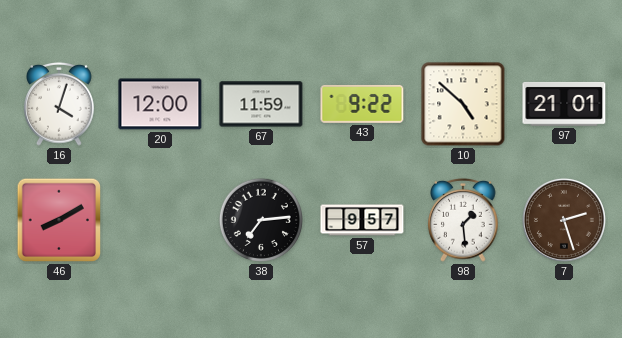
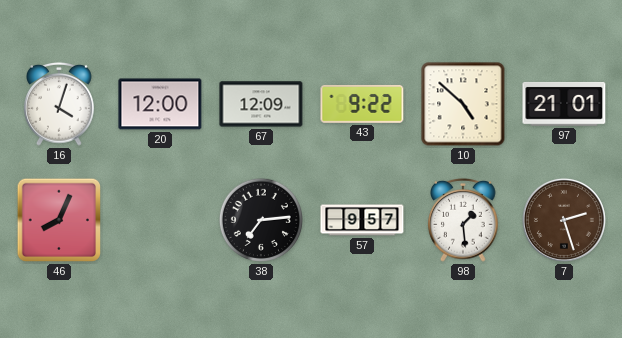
67: 11:59 -> 12:09 (261, 104)
46: 8:10 -> 8:04 (59, 220)
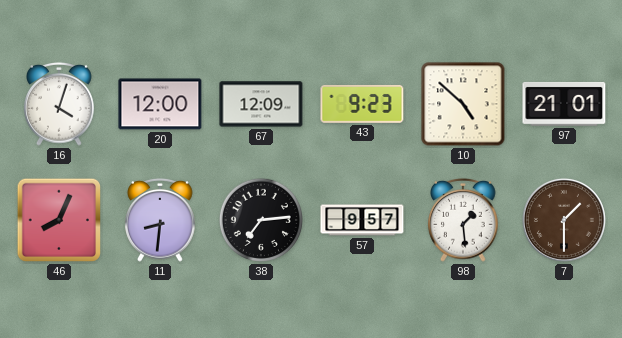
43: 9:22 -> 9:23 (362, 104)
11: none -> 8:31 (160, 220)
7: 2:27 -> 1:30 (564, 220)
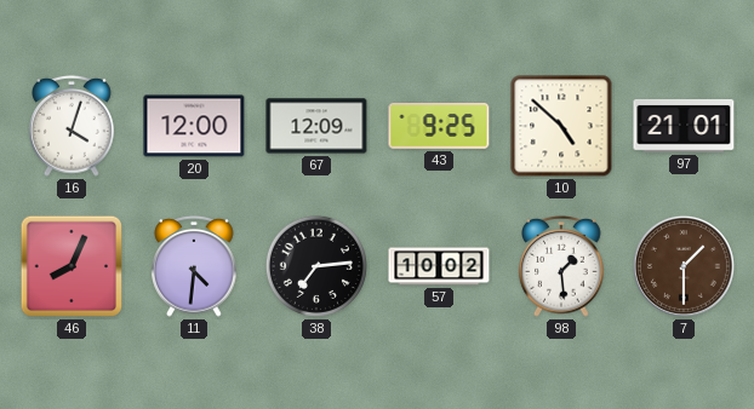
43: 9:23 -> 9:25 (439, 126)
11: 8:31 -> 4:31 (194, 266)
57: 9:57 -> 10:02 (439, 266)
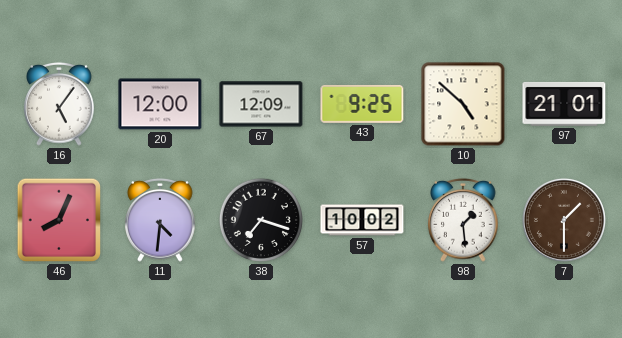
16: 4:03 -> 5:06 (59, 104)
38: 7:14 -> 7:18 (261, 220)
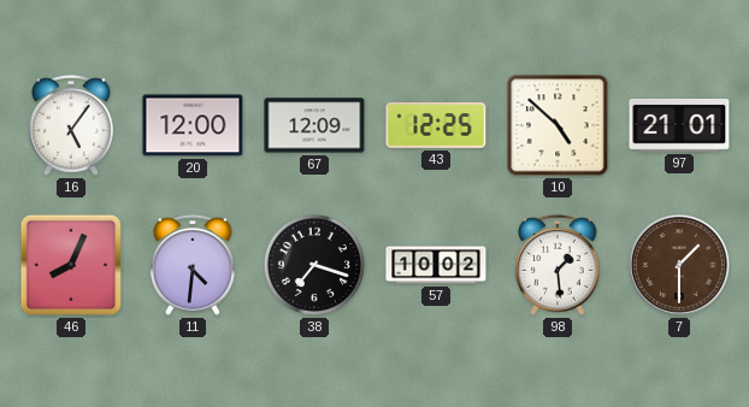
43: 9:25 -> 12:25 (436, 125)
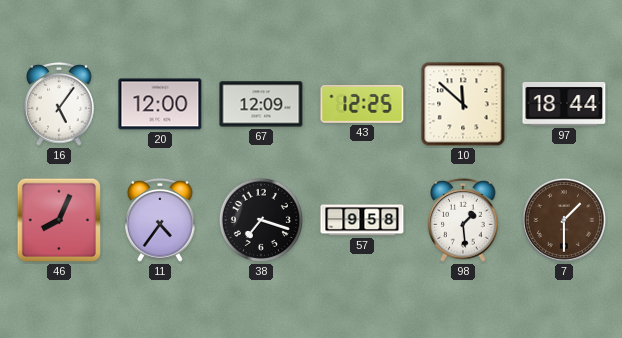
10: 4:52 -> 11:52 (463, 104)
97: 21:01 -> 18:44 (564, 104)
11: 4:31 -> 4:36 (160, 220)
57: 10:02 -> 9:58 (362, 220)
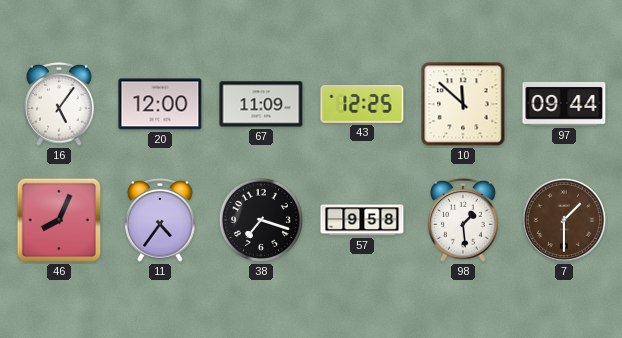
67: 12:09 -> 11:09 (261, 104)
97: 18:44 -> 09:44 (564, 104)
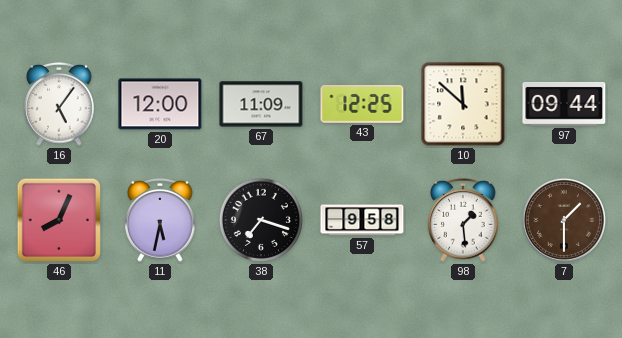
11: 4:36 -> 5:32 (160, 220)
